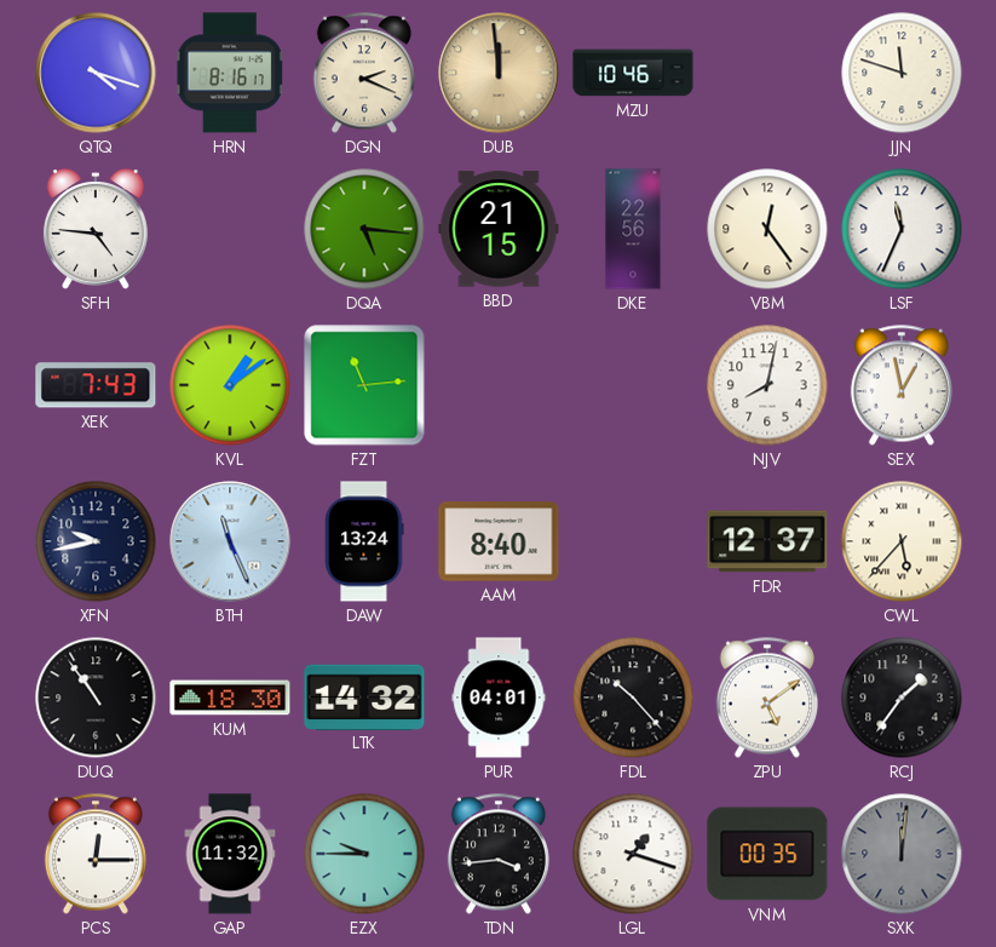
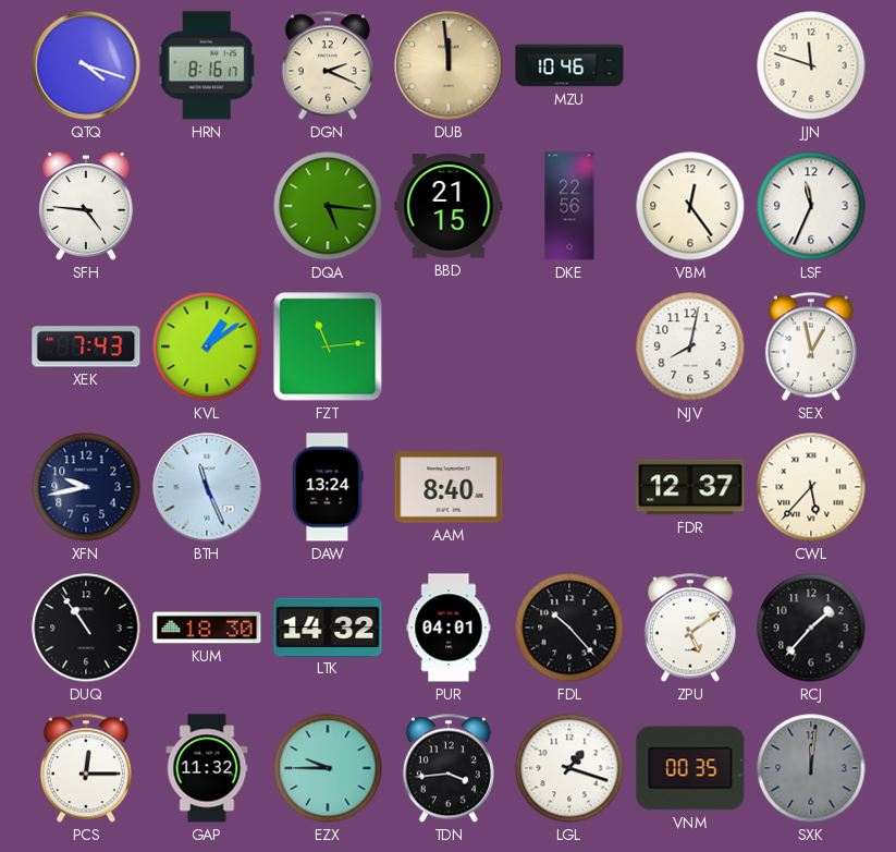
RCJ: 1:36 -> 1:37 (811, 628)
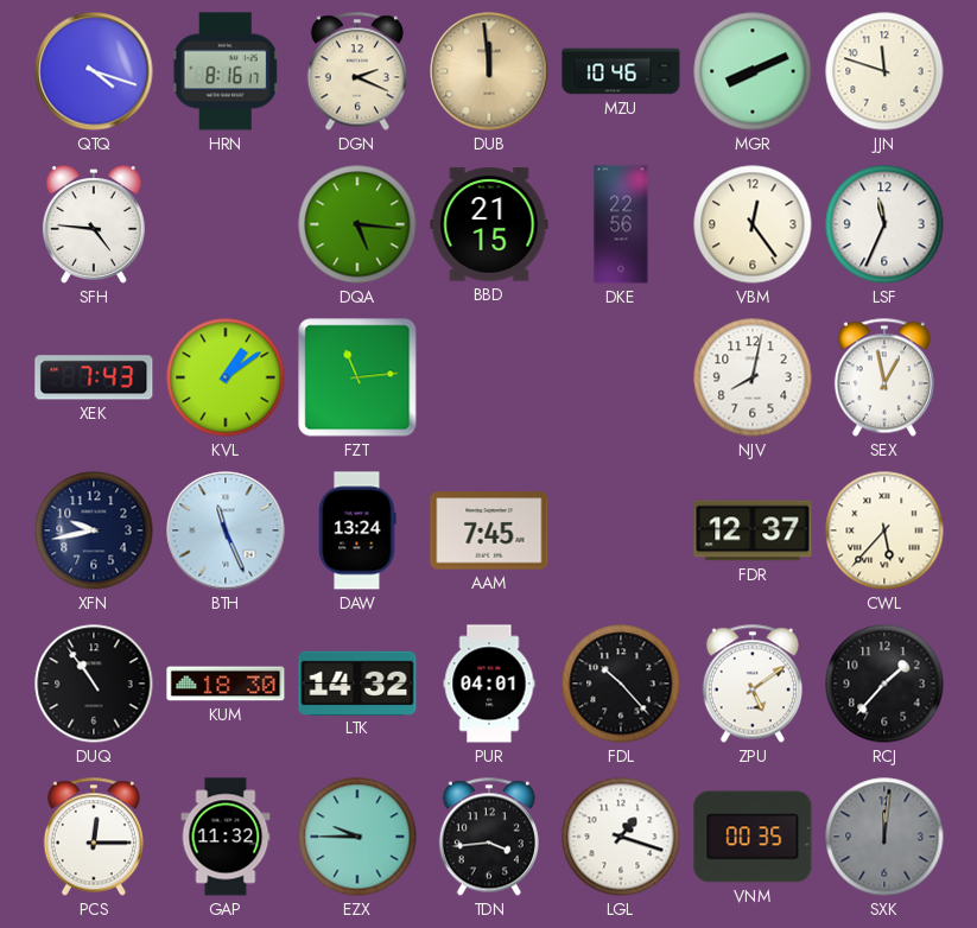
MGR: none -> 8:11 (753, 71)
AAM: 8:40 -> 7:45 (489, 530)
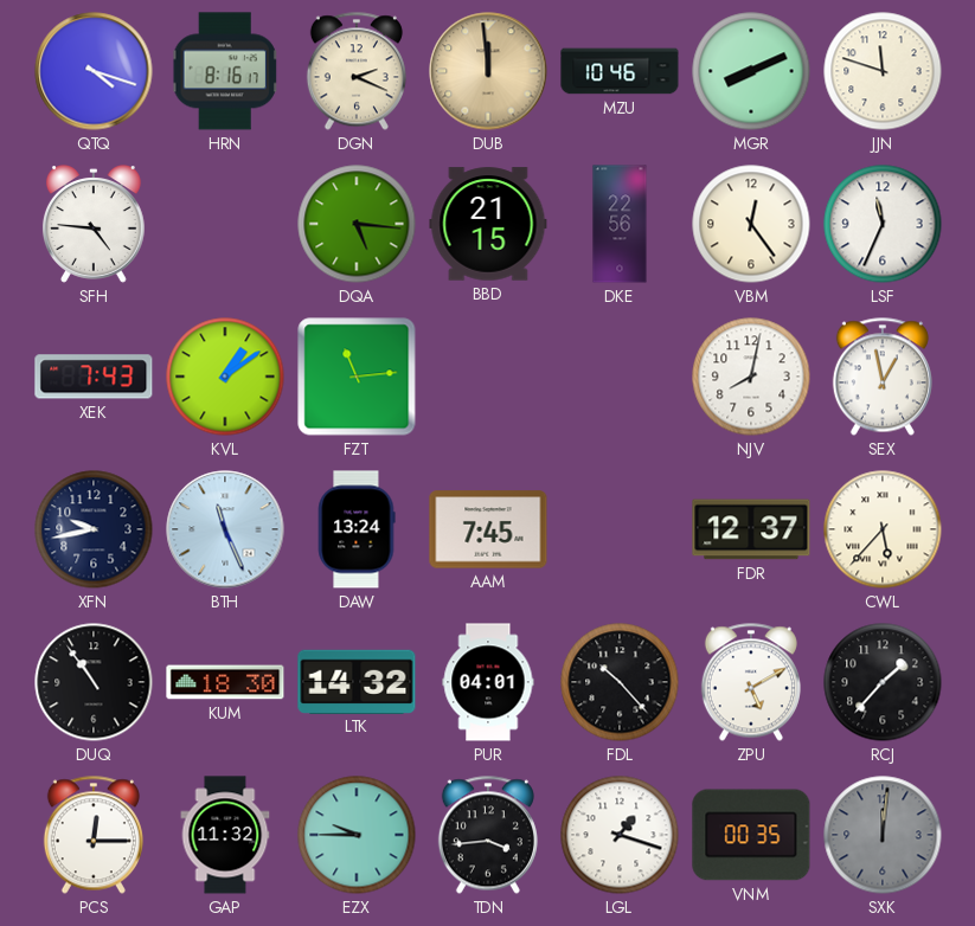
ZPU: 5:09 -> 5:10 (751, 682)
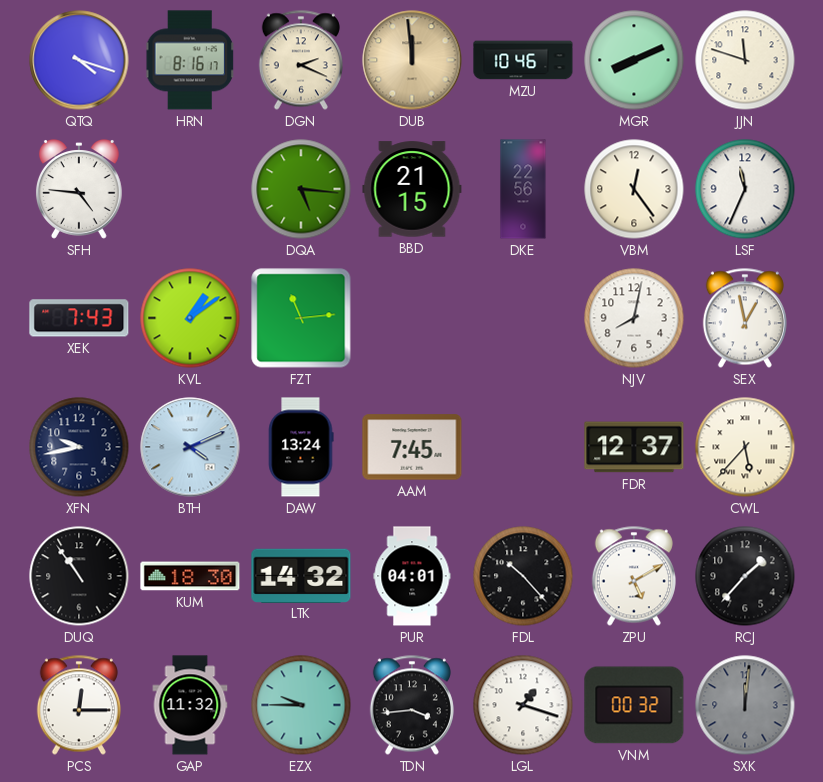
BTH: 11:26 -> 4:11 (190, 447)
VNM: 00:35 -> 00:32 (634, 705)
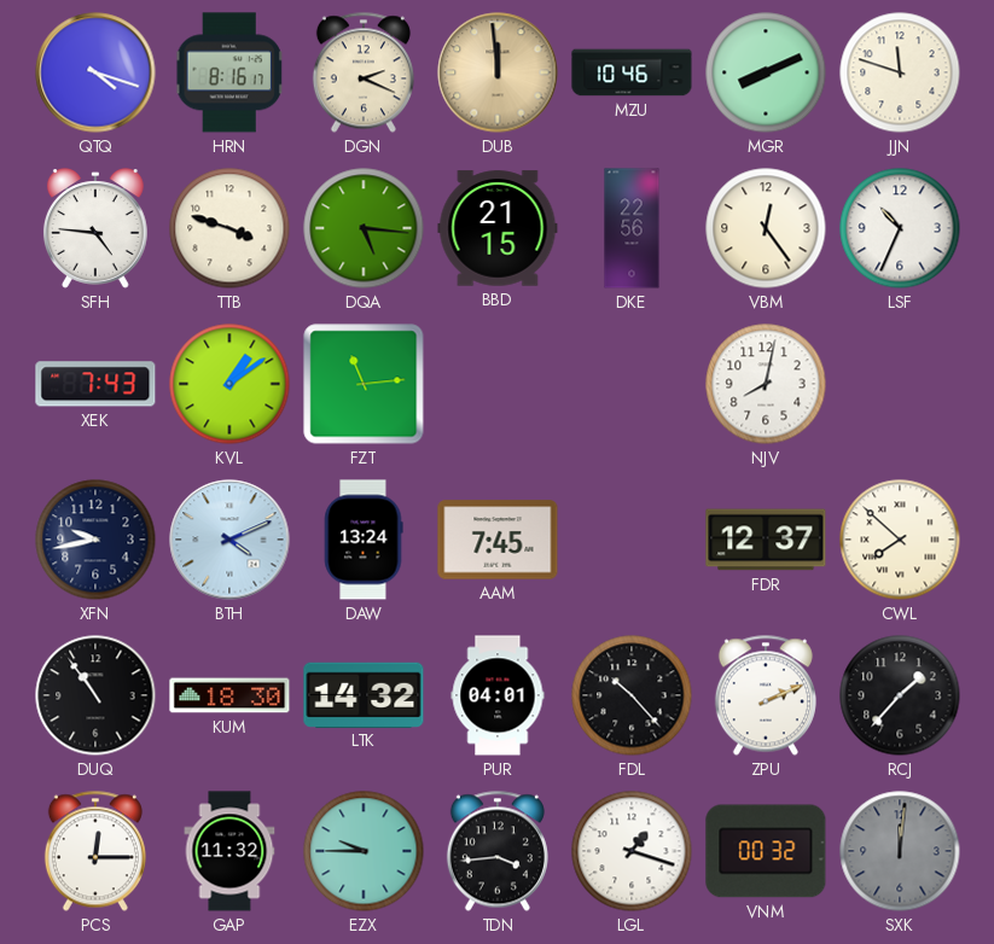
TTB: none -> 3:48 (229, 228)
LSF: 11:34 -> 10:34 (900, 228)
SEX: 12:58 -> none (745, 318)
CWL: 5:37 -> 7:52 (900, 540)
ZPU: 5:10 -> 2:11 (766, 695)
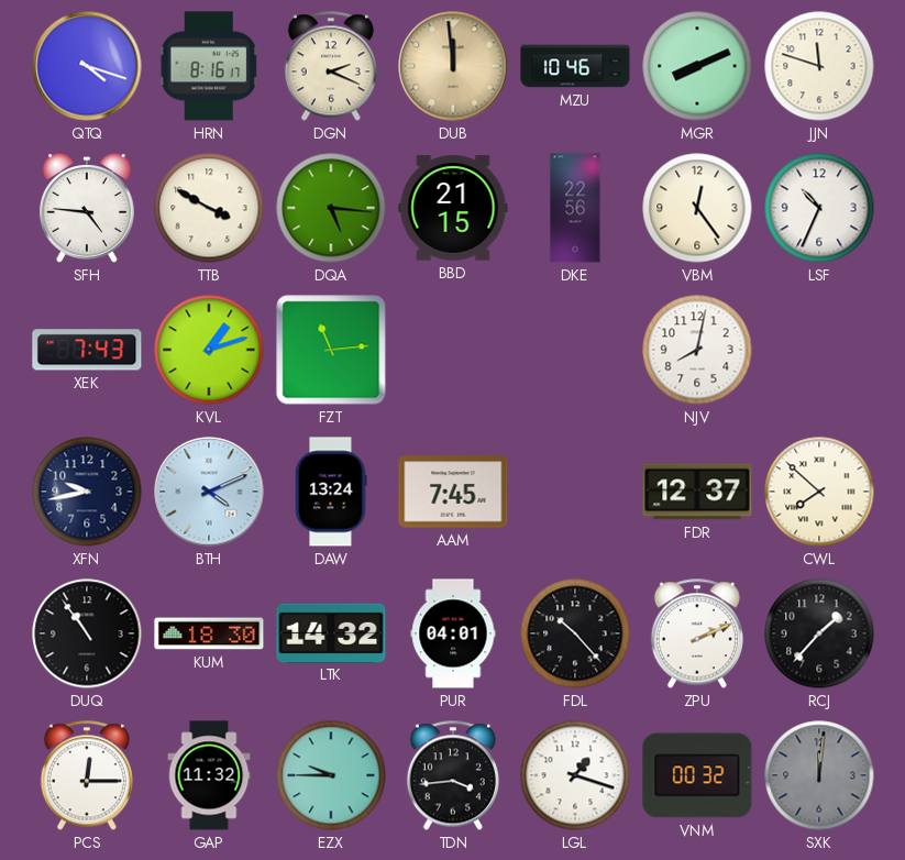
TTB: 3:48 -> 3:50 (209, 208)
KVL: 1:09 -> 1:12 (209, 350)
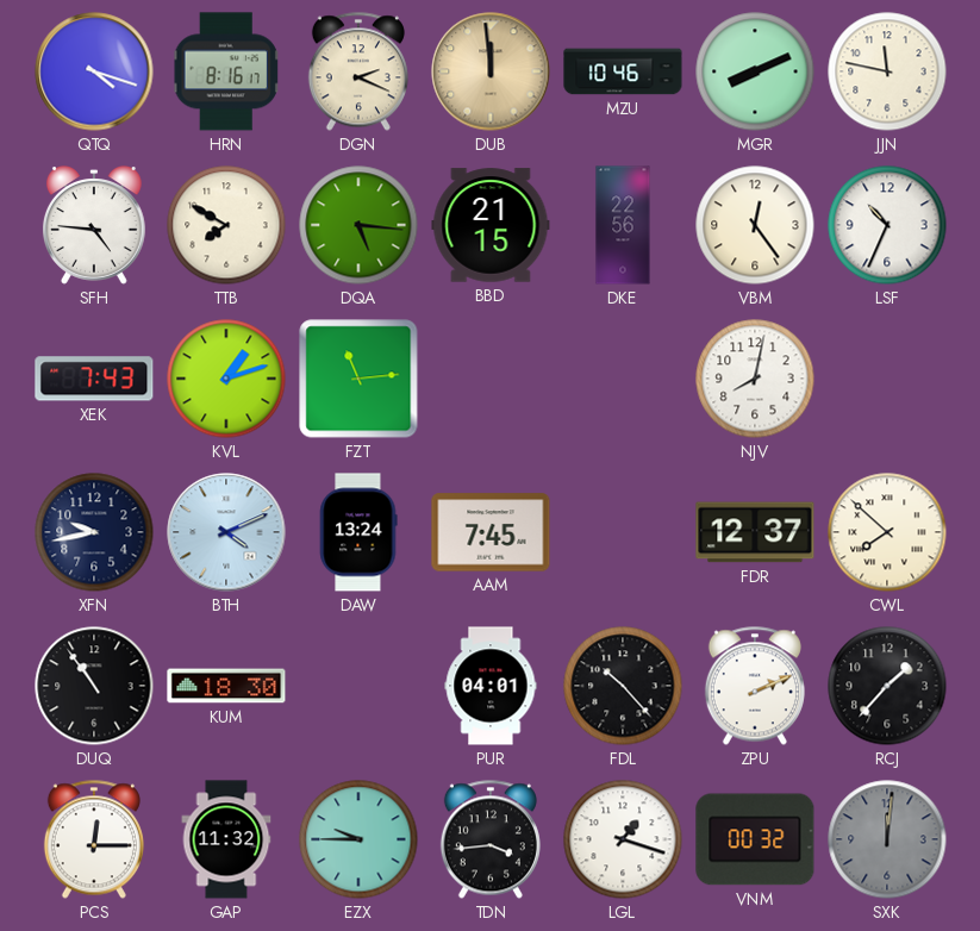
JJN: 11:48 -> 11:47 (887, 71)
TTB: 3:50 -> 7:50 (226, 225)
LTK: 14:32 -> none (331, 632)
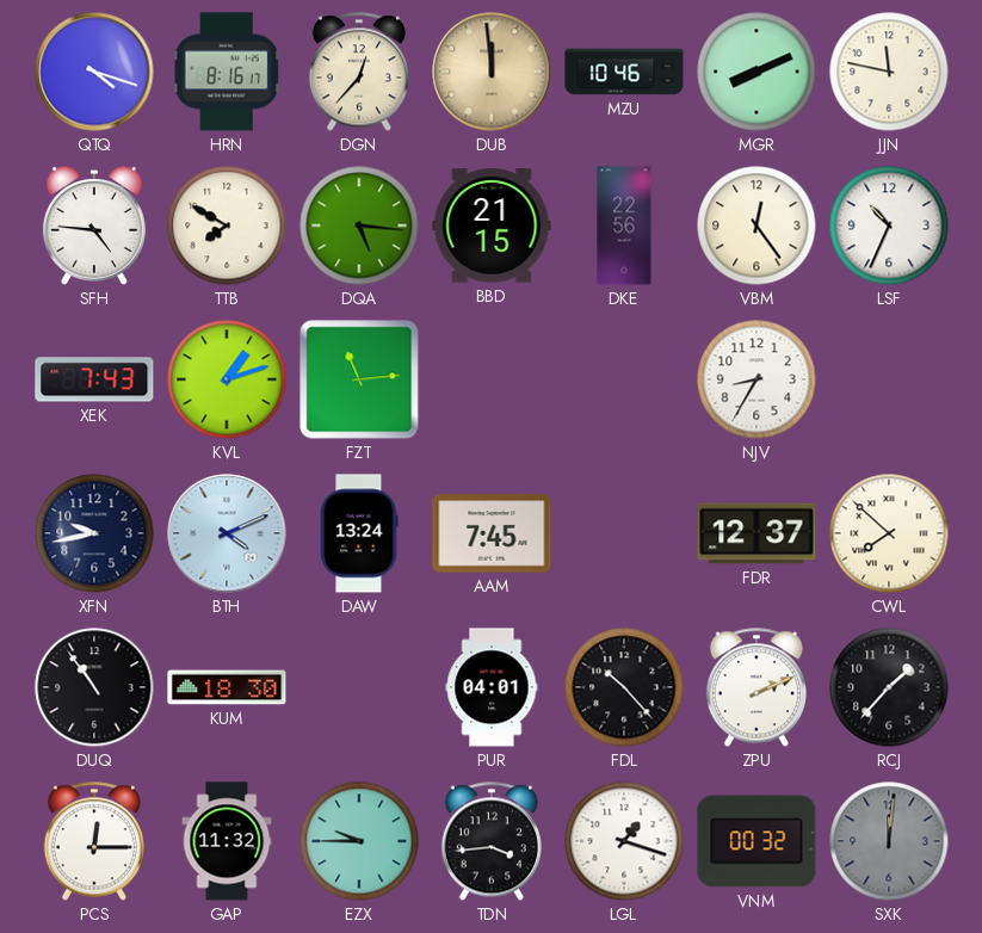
DGN: 2:19 -> 12:37 (359, 72)
NJV: 8:02 -> 8:35 (756, 379)
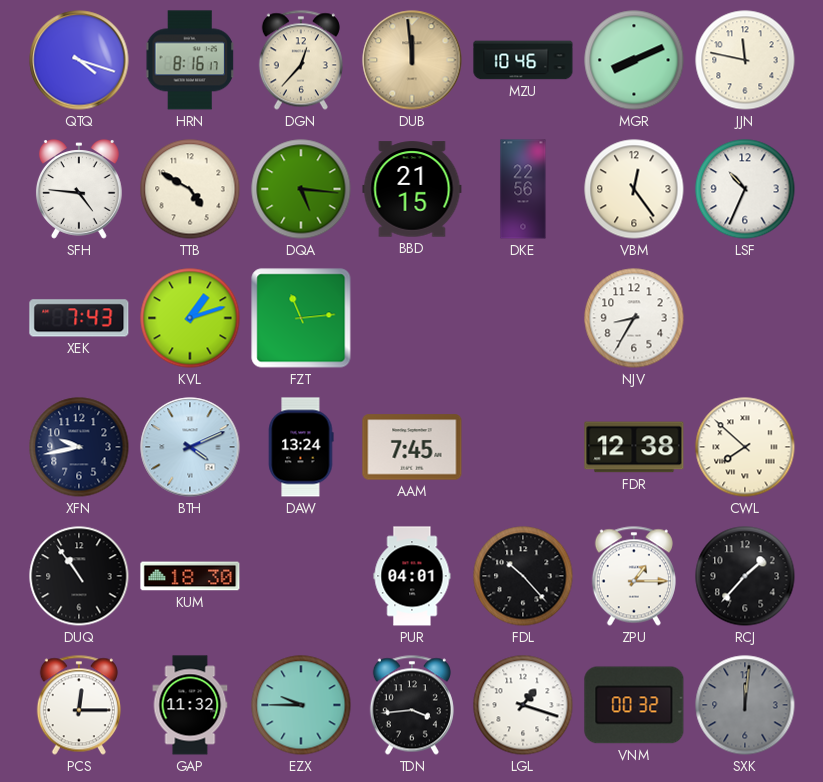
TTB: 7:50 -> 4:50 (190, 189)
FDR: 12:37 -> 12:38 (634, 447)
ZPU: 2:11 -> 1:15 (634, 576)
